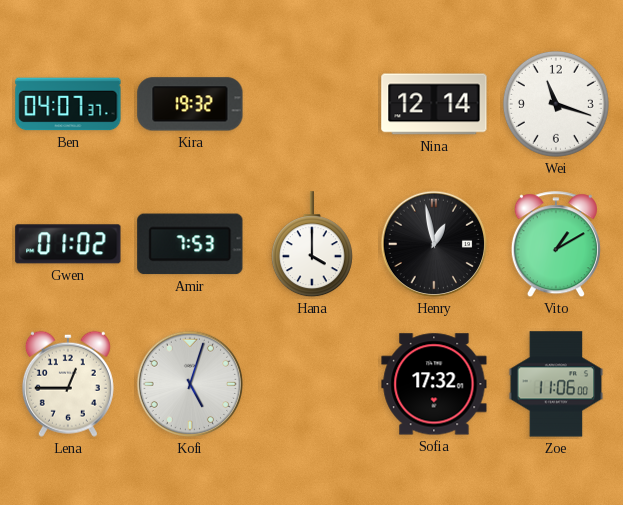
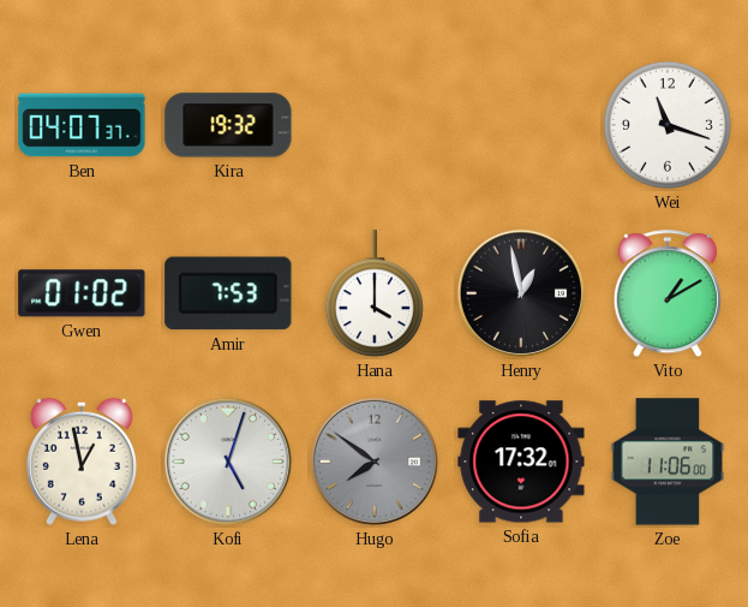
Nina: 12:14 -> none (434, 104)
Lena: 12:45 -> 12:58 (82, 462)
Hugo: none -> 7:51 (375, 462)
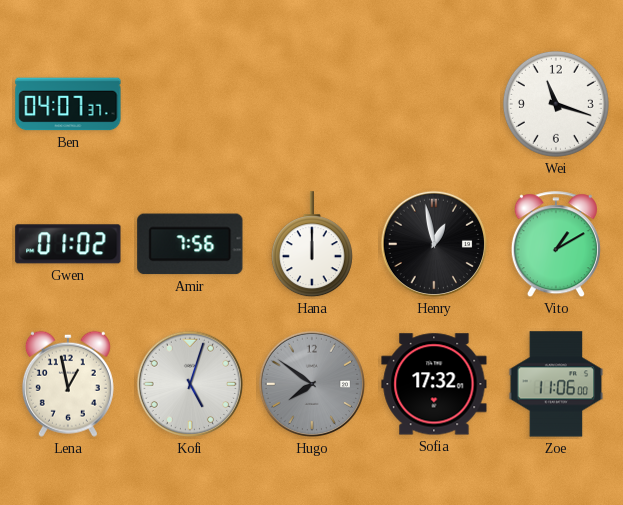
Kira: 19:32 -> none (228, 125)
Amir: 7:53 -> 7:56 (190, 244)
Hana: 4:00 -> 12:00 (312, 245)
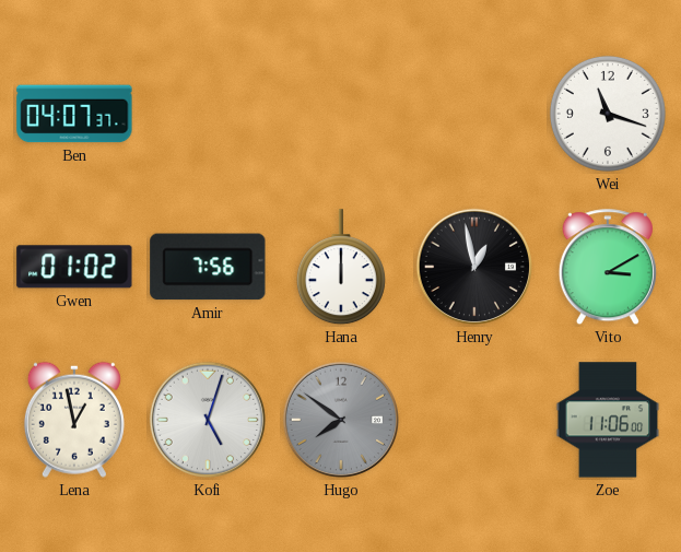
Vito: 1:10 -> 3:10 (608, 268)
Sofia: 17:32 -> none (434, 384)
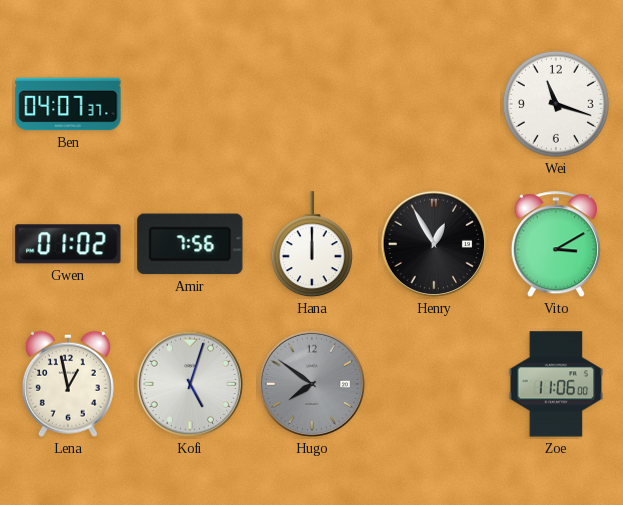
Henry: 12:58 -> 12:55 (434, 244)
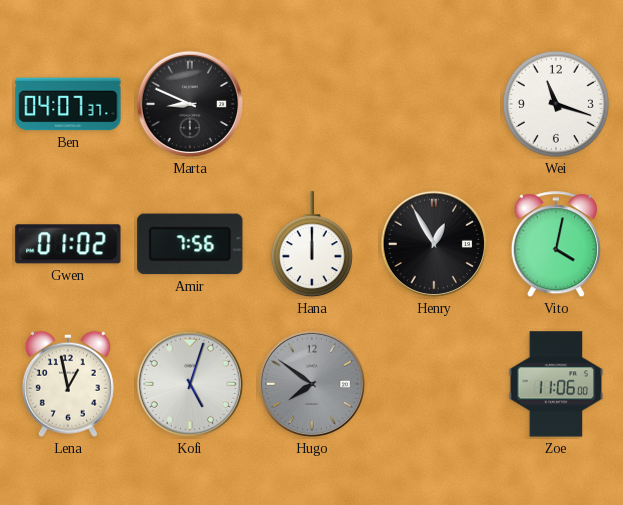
Marta: none -> 8:49 (190, 104)
Vito: 3:10 -> 4:02 (556, 245)
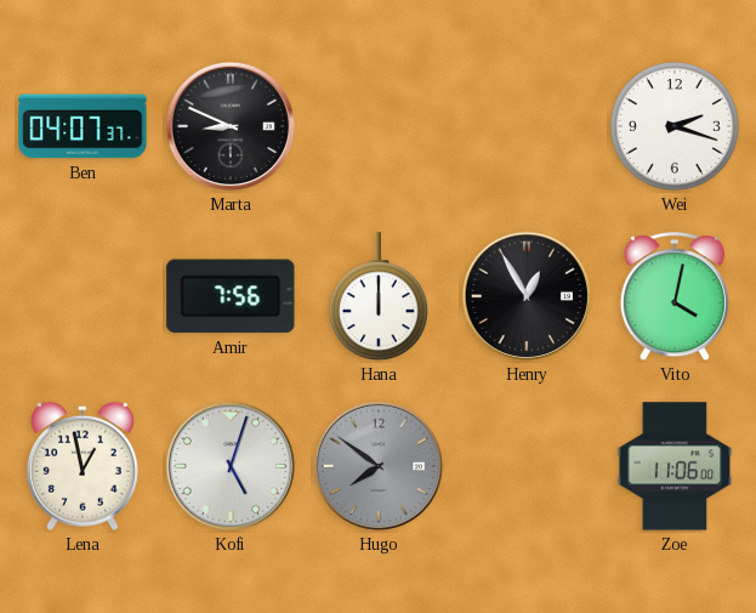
Wei: 11:18 -> 2:18 (675, 126)
Gwen: 01:02 -> none (68, 244)
